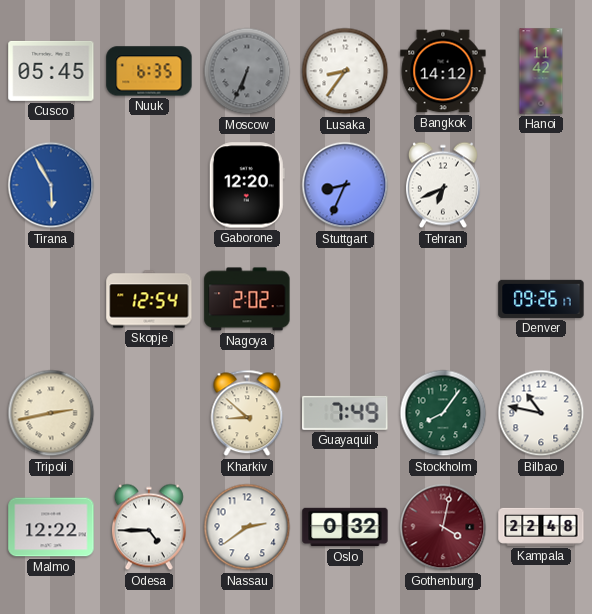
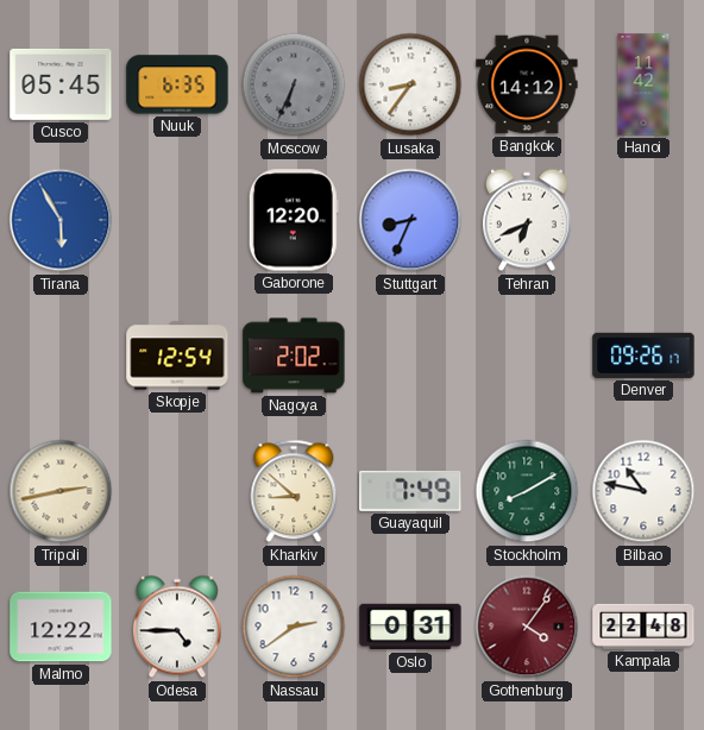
Stockholm: 8:06 -> 8:10 (527, 491)
Oslo: 0:32 -> 0:31 (410, 627)
Gothenburg: 4:02 -> 4:06 (527, 627)
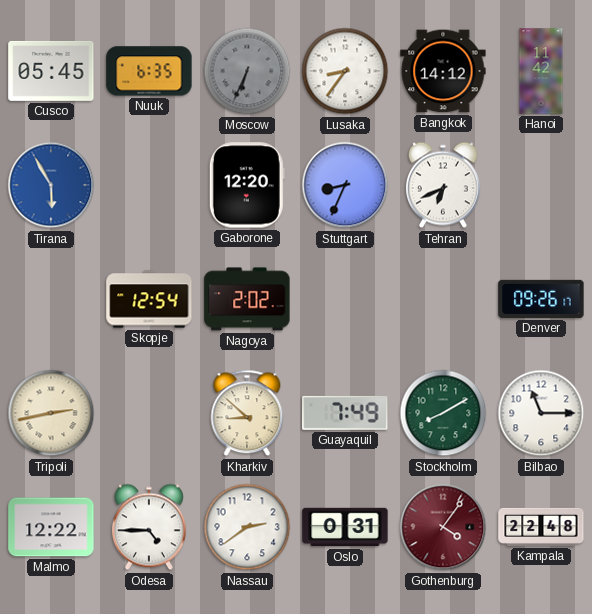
Bilbao: 10:47 -> 11:15 (541, 413)
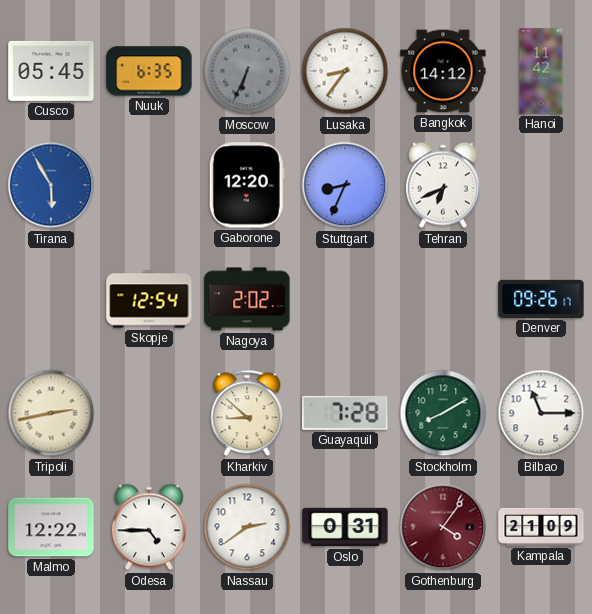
Guayaquil: 7:49 -> 7:28 (345, 413)
Kampala: 22:48 -> 21:09 (541, 527)
